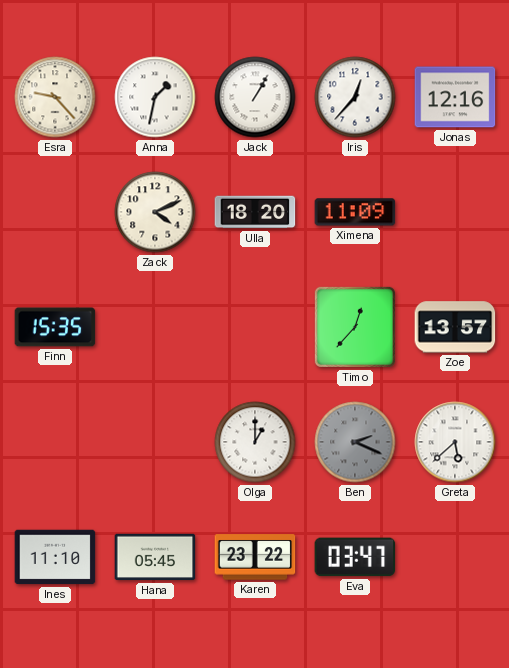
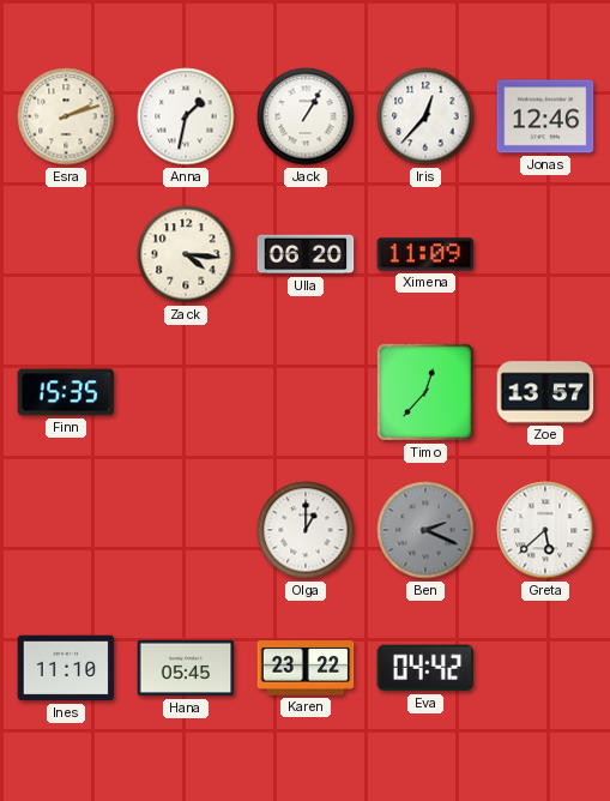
Esra: 9:23 -> 2:12 (66, 116)
Jonas: 12:16 -> 12:46 (545, 116)
Zack: 4:11 -> 4:16 (186, 254)
Ulla: 18:20 -> 06:20 (306, 254)
Eva: 03:47 -> 04:42 (425, 668)
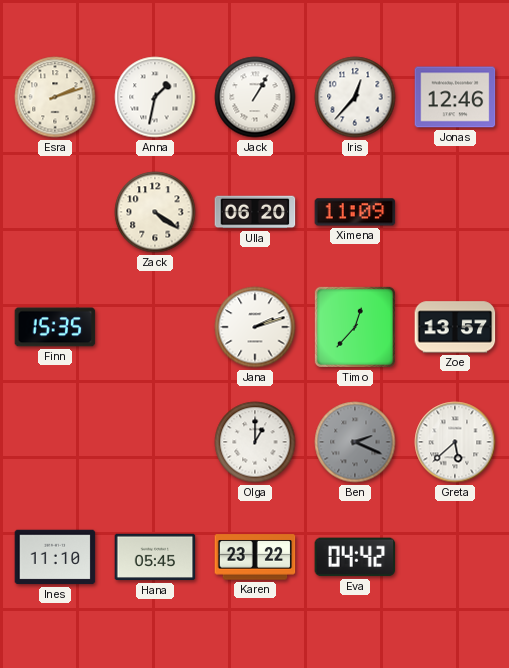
Zack: 4:16 -> 4:21 (155, 212)
Jana: none -> 2:12 (255, 327)
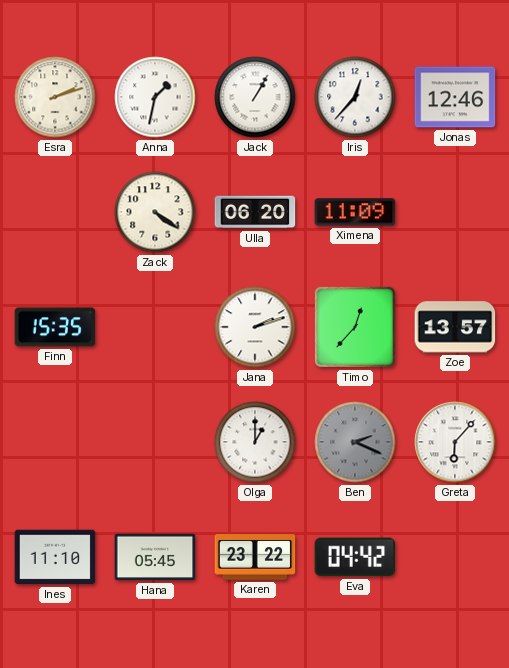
Greta: 5:38 -> 6:07 (455, 442)
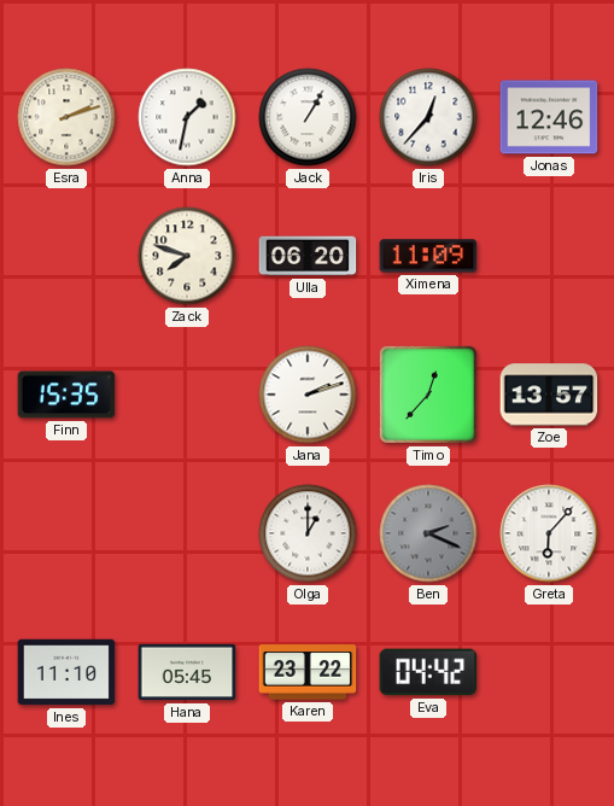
Zack: 4:21 -> 7:48 (187, 256)
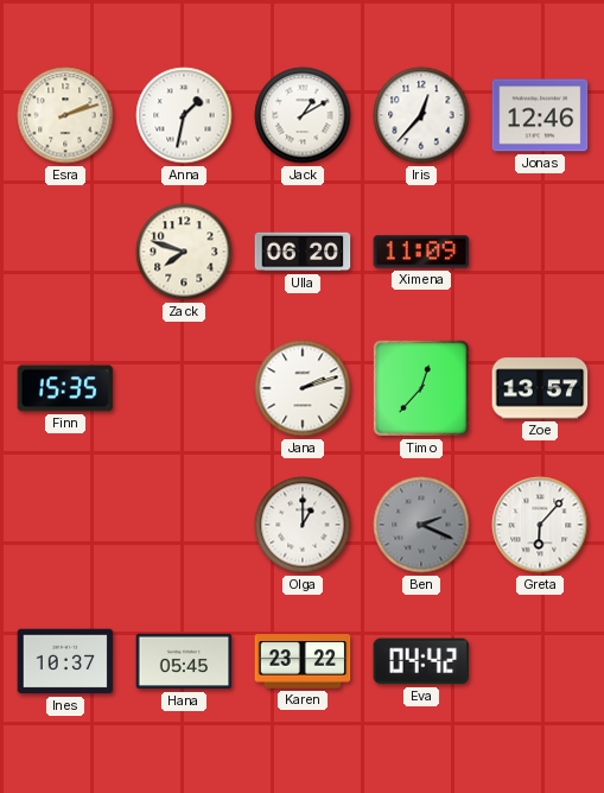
Jack: 1:05 -> 1:10 (303, 115)
Ines: 11:10 -> 10:37 (65, 661)
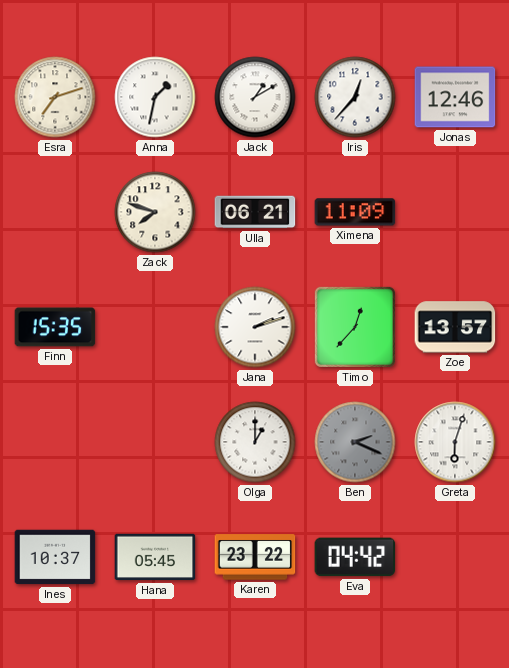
Esra: 2:12 -> 7:12 (55, 97)
Ulla: 06:20 -> 06:21 (255, 212)
Greta: 6:07 -> 6:03 (455, 442)
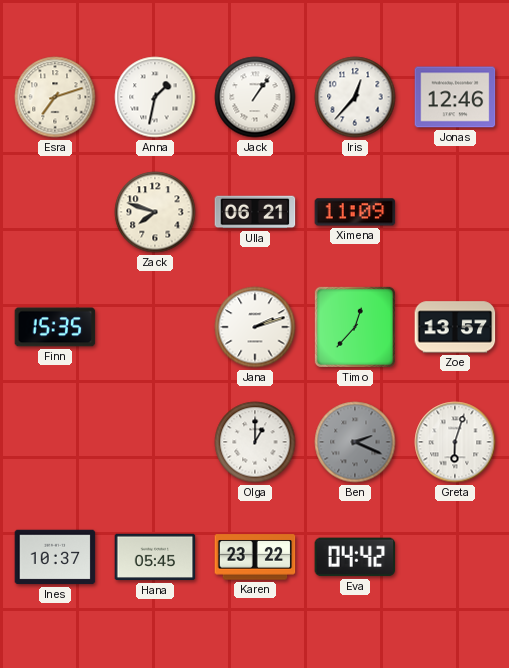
Jack: 1:10 -> 1:06 (255, 97)
